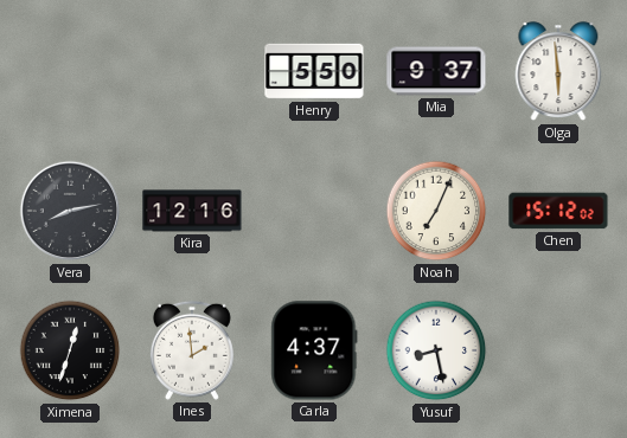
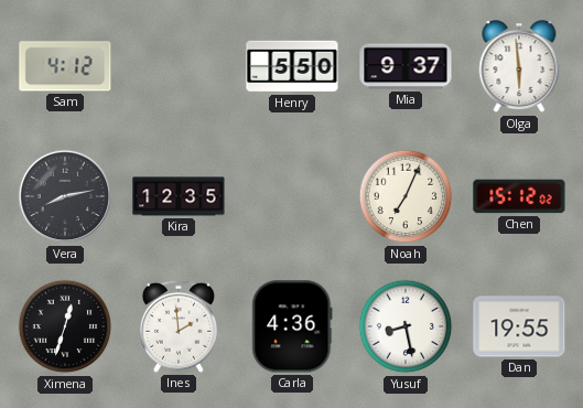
Sam: none -> 4:12 (65, 66)
Kira: 12:16 -> 12:35 (179, 196)
Carla: 4:37 -> 4:36 (292, 326)
Dan: none -> 19:55 (519, 326)
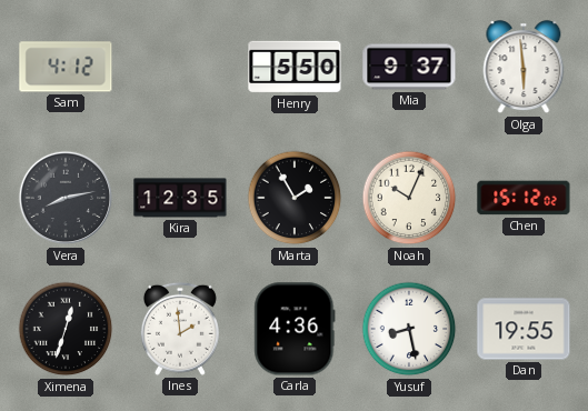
Marta: none -> 1:55 (295, 198)
Noah: 7:04 -> 10:04 (409, 198)
